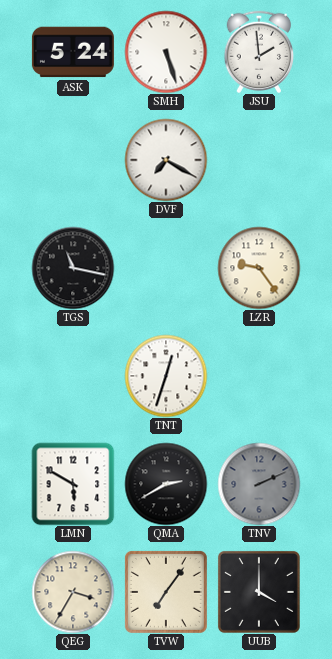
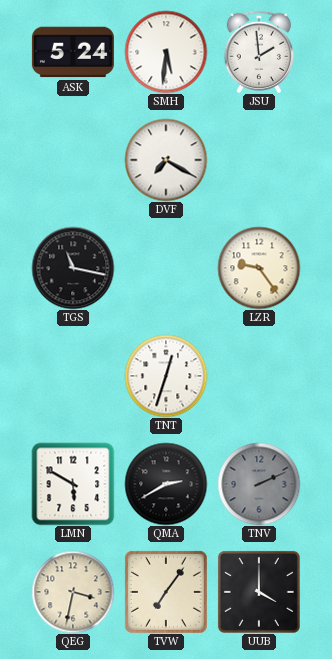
SMH: 5:27 -> 5:31 (166, 52)
QEG: 3:35 -> 3:32 (73, 592)
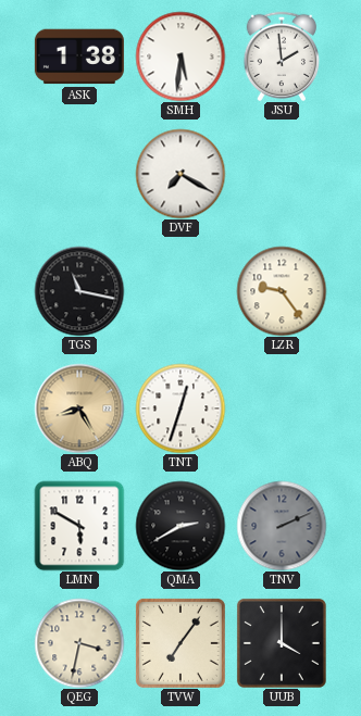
ASK: 5:24 -> 1:38 (79, 56)
ABQ: none -> 8:25 (79, 409)
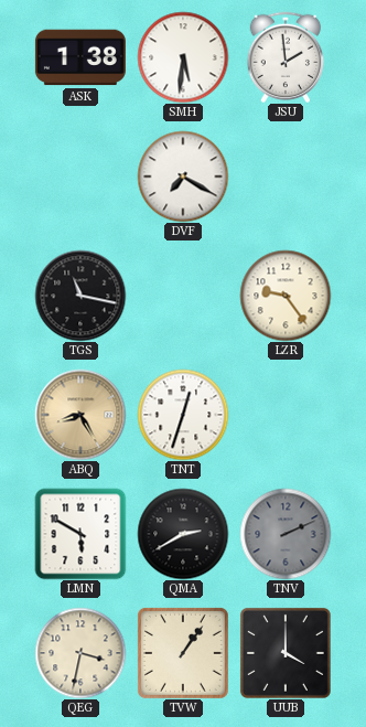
TVW: 7:06 -> 1:06 (183, 653)
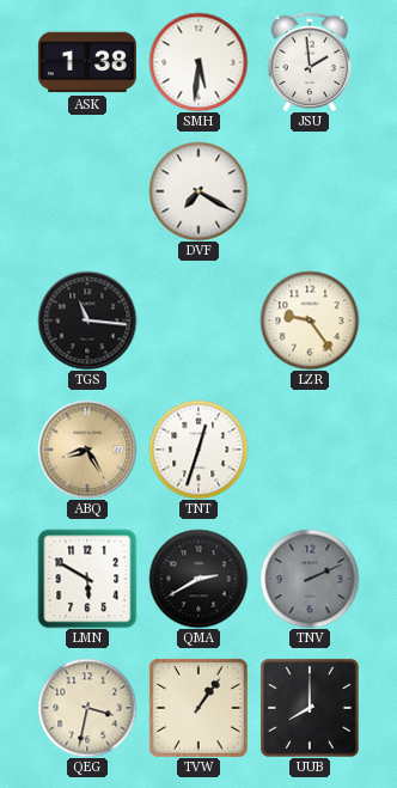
TGS: 11:17 -> 11:16 (87, 320)
UUB: 4:00 -> 8:00 (310, 708)
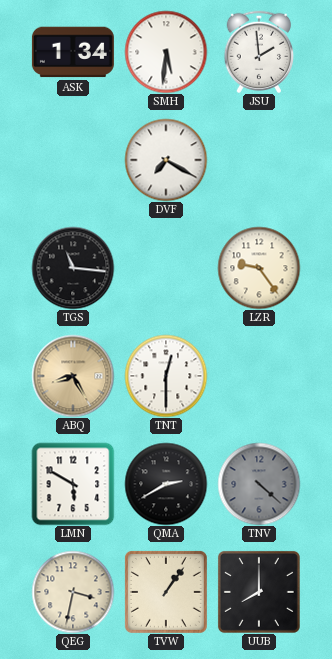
ASK: 1:38 -> 1:34 (73, 52)
TNT: 12:33 -> 12:30 (166, 376)
TNV: 2:11 -> 4:22 (259, 484)
